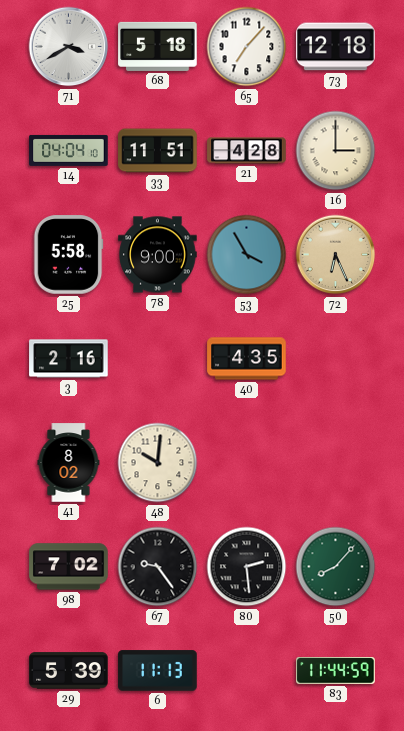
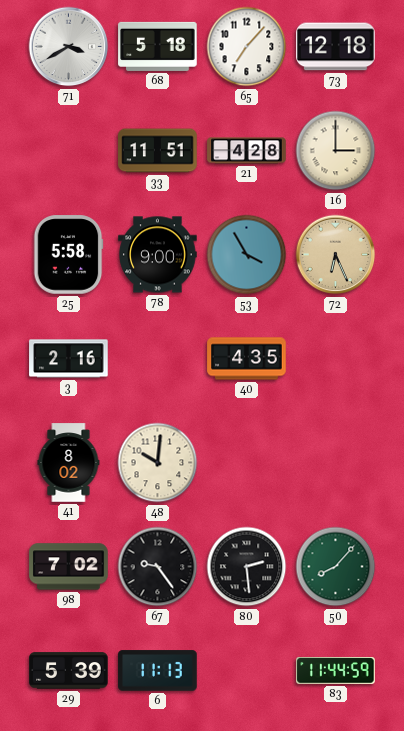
14: 04:04 -> none (69, 150)
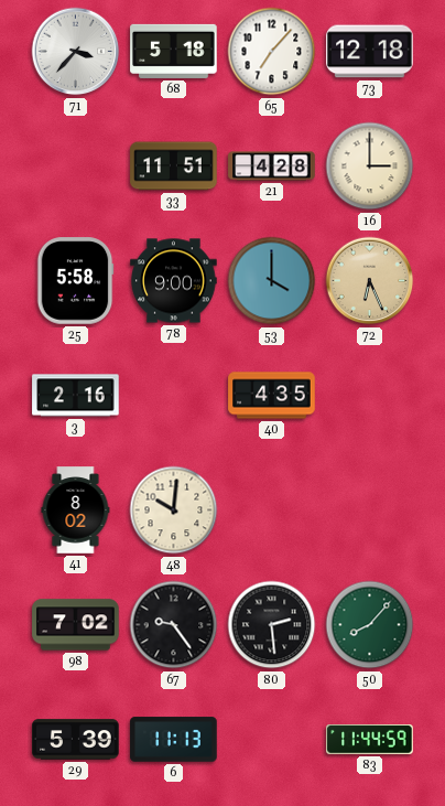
71: 3:40 -> 3:37 (76, 52)
53: 3:55 -> 4:00 (272, 281)
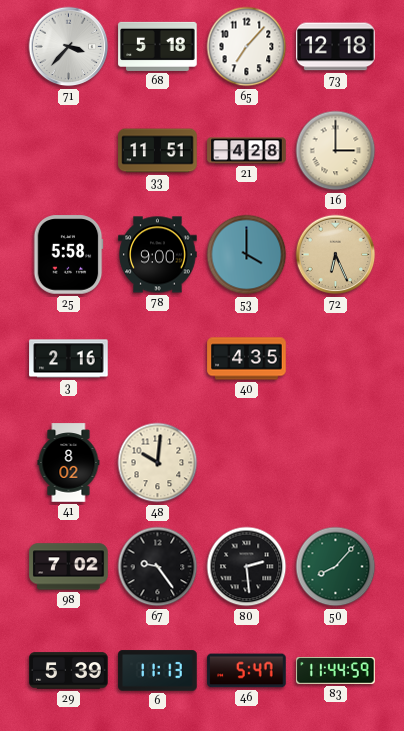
46: none -> 5:47 (247, 671)
